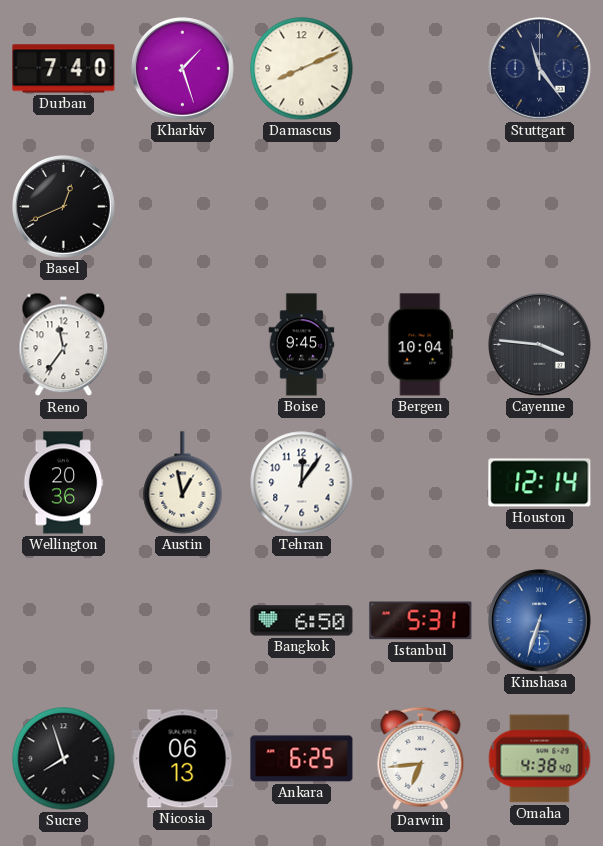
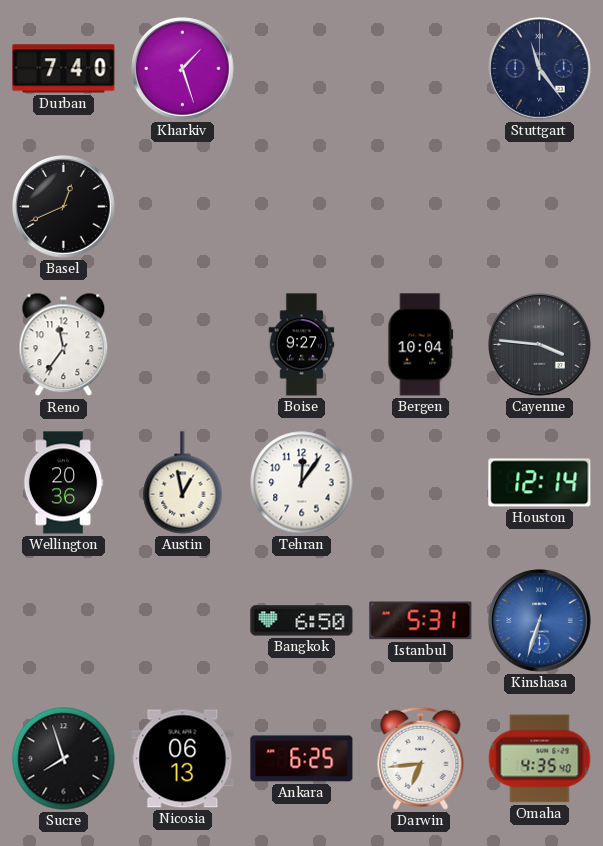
Damascus: 8:11 -> none (302, 69)
Boise: 9:45 -> 9:27 (302, 345)
Omaha: 4:38 -> 4:35 (540, 759)
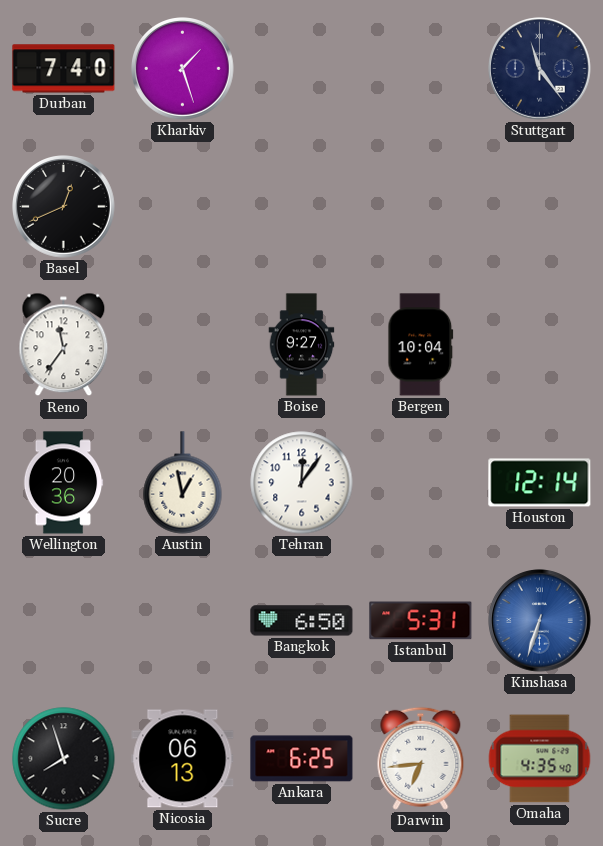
Cayenne: 3:46 -> none (540, 345)
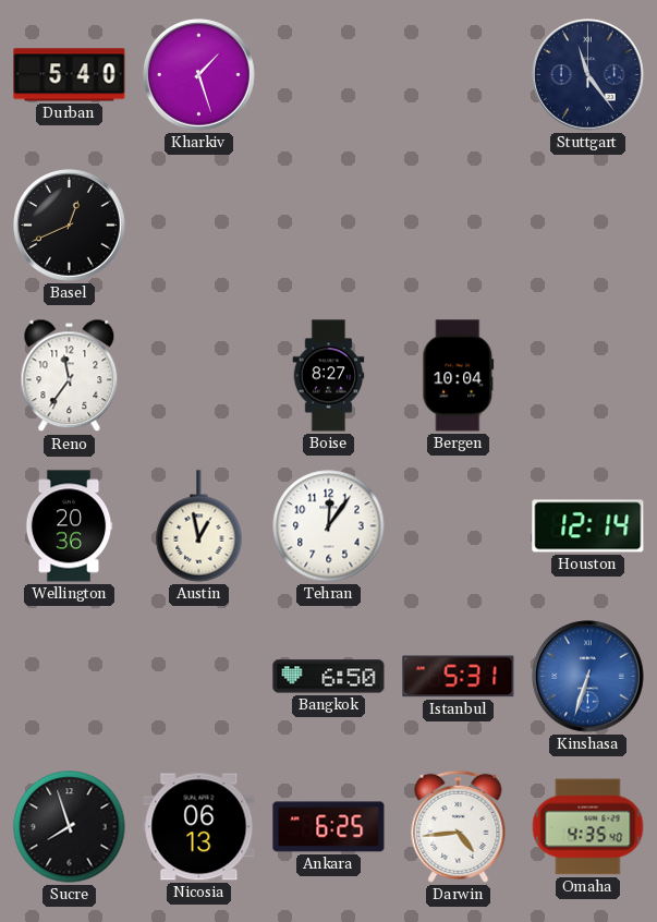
Durban: 7:40 -> 5:40 (70, 75)
Boise: 9:27 -> 8:27 (329, 376)
Darwin: 6:44 -> 4:44 (459, 826)
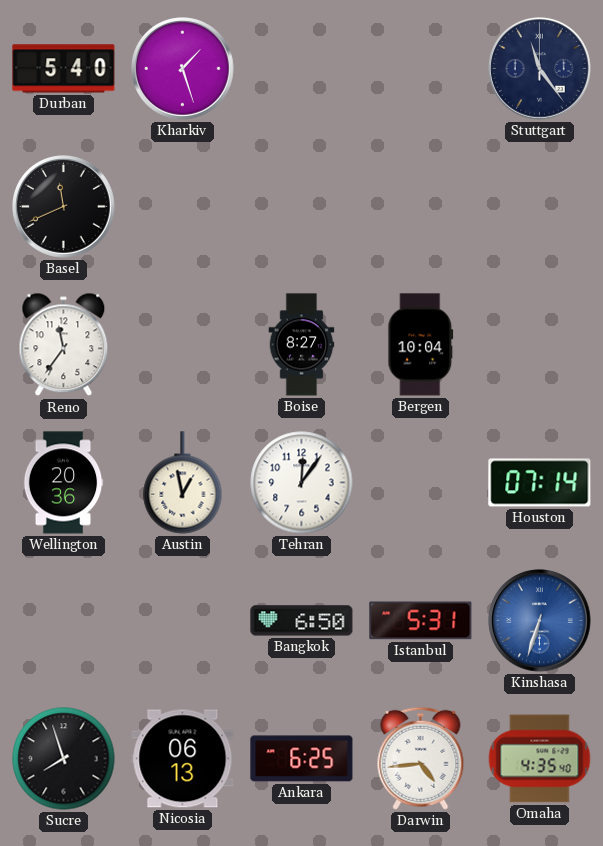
Basel: 12:41 -> 11:41 (64, 207)
Houston: 12:14 -> 07:14 (540, 483)
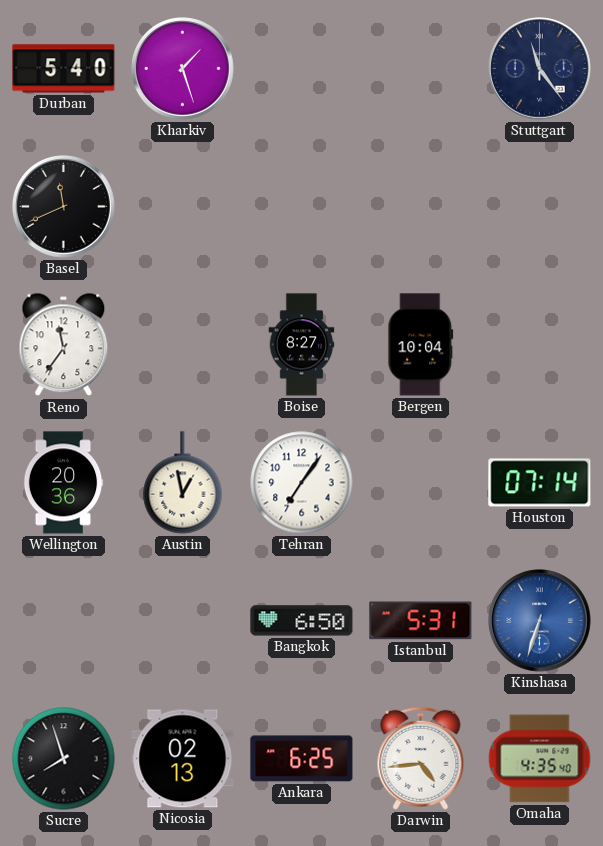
Tehran: 12:06 -> 7:06 (302, 483)
Nicosia: 06:13 -> 02:13 (183, 759)
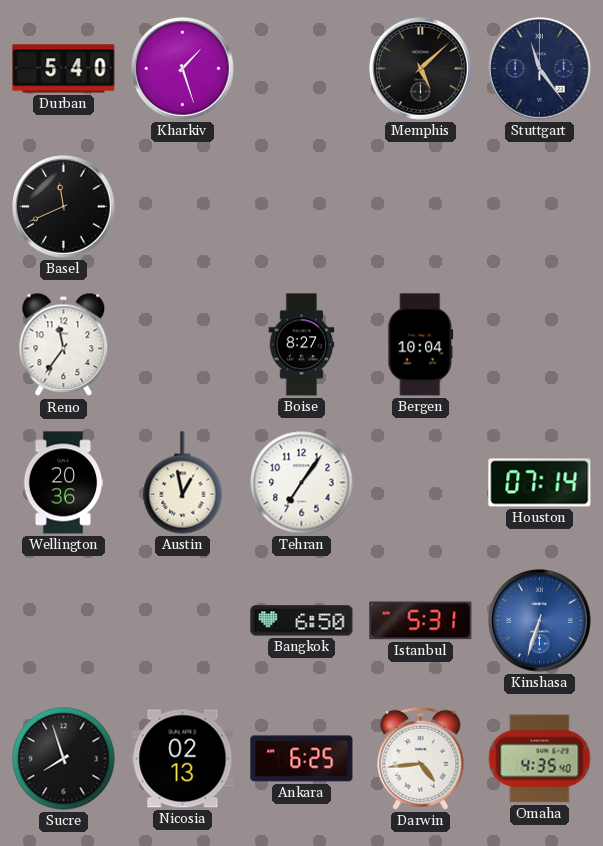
Memphis: none -> 5:08 (421, 69)
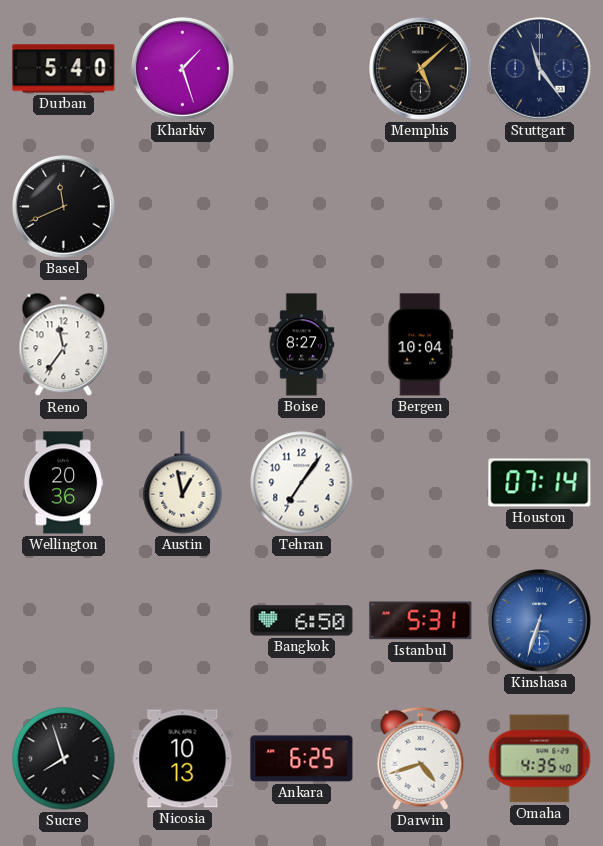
Nicosia: 02:13 -> 10:13 (183, 759)
Darwin: 4:44 -> 4:42 (421, 758)
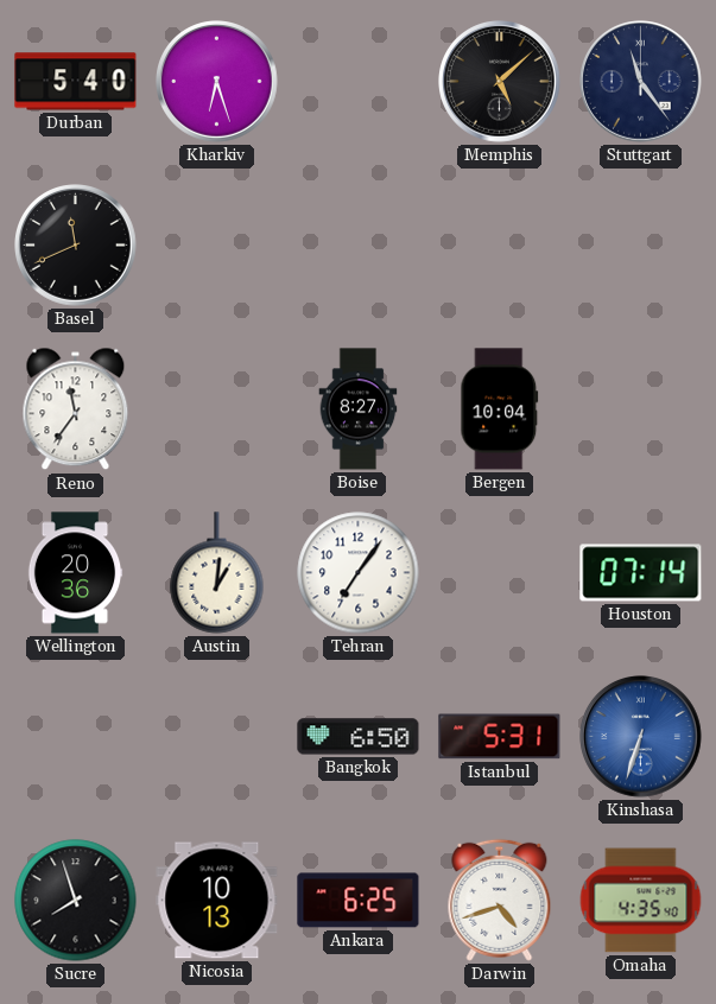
Kharkiv: 1:27 -> 6:27 (217, 82)
Austin: 12:58 -> 1:01 (217, 573)
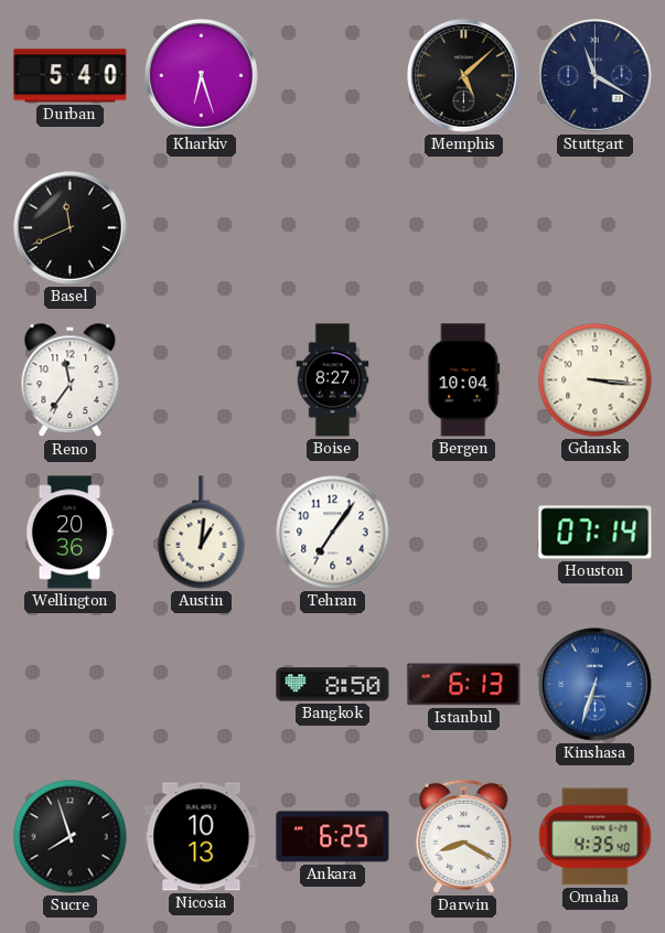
Stuttgart: 11:24 -> 11:20 (596, 76)
Gdansk: none -> 3:16 (596, 380)
Bangkok: 6:50 -> 8:50 (333, 685)
Istanbul: 5:31 -> 6:13 (464, 685)
Darwin: 4:42 -> 8:20 (464, 836)
